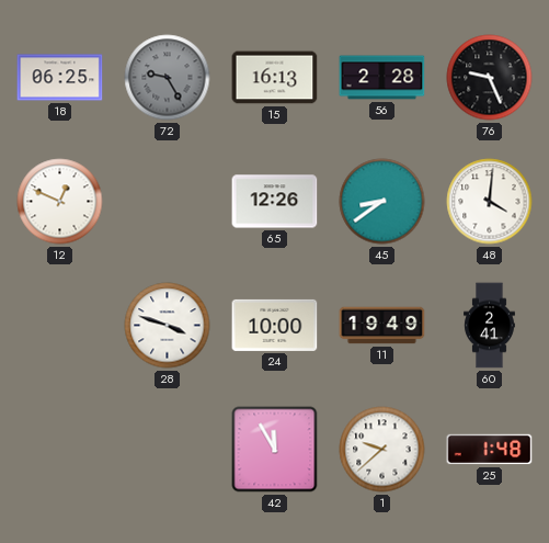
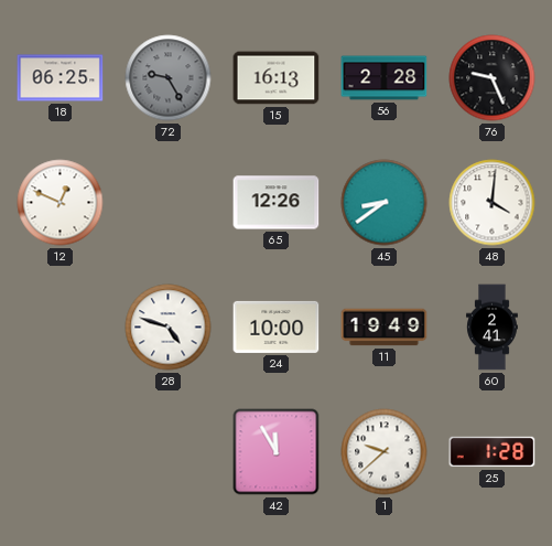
28: 3:48 -> 4:48 (169, 328)
25: 1:48 -> 1:28 (493, 452)
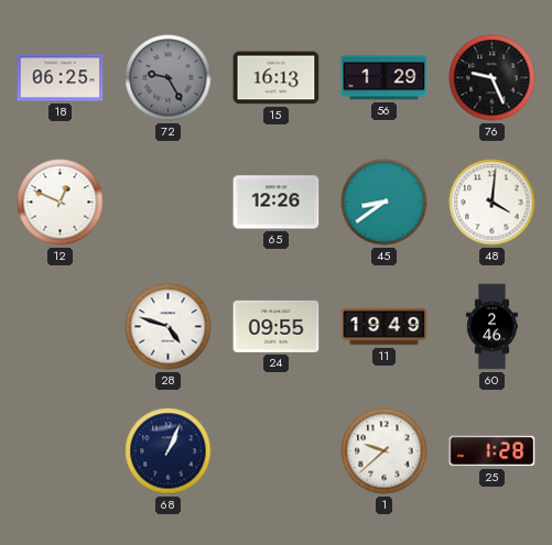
56: 2:28 -> 1:29 (385, 78)
24: 10:00 -> 09:55 (277, 326)
60: 2:41 -> 2:46 (493, 327)
68: none -> 1:04 (169, 451)
42: 11:55 -> none (277, 452)
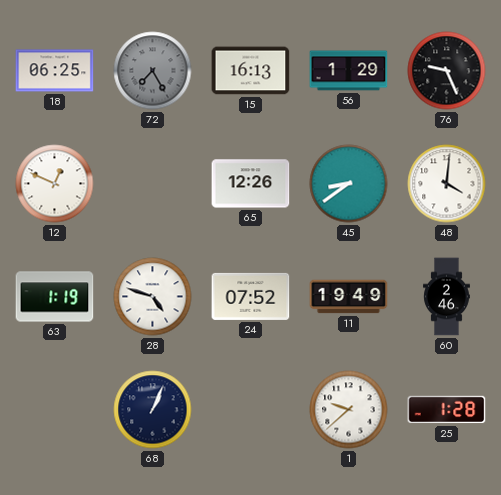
72: 9:25 -> 7:25 (153, 71)
63: none -> 1:19 (55, 297)
24: 09:55 -> 07:52 (251, 296)
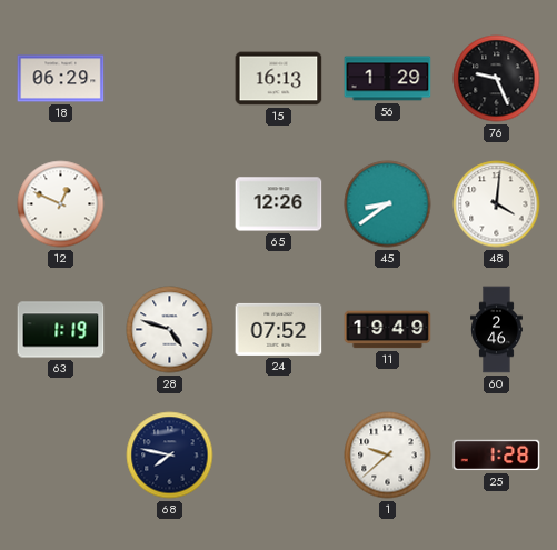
18: 06:25 -> 06:29 (61, 79)
72: 7:25 -> none (153, 71)
68: 1:04 -> 7:47 (170, 456)
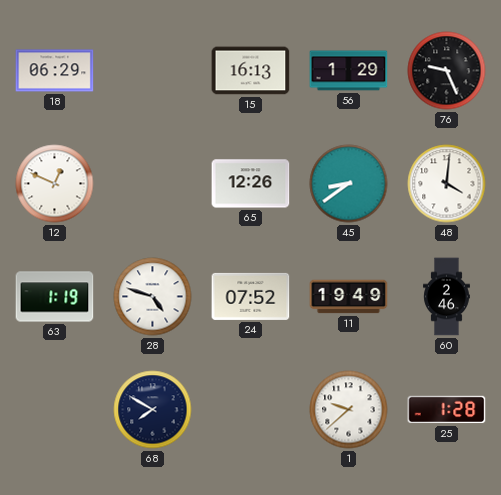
68: 7:47 -> 7:50 (153, 410)
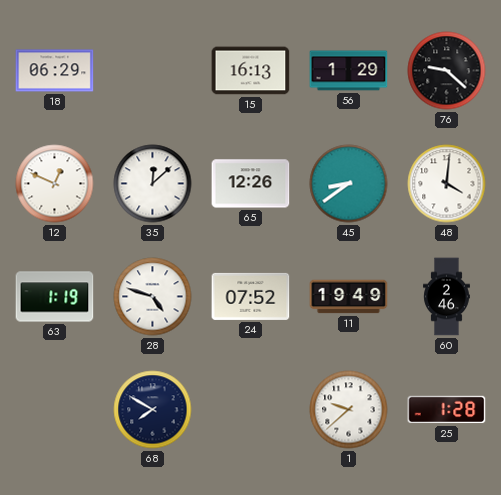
76: 9:26 -> 9:22 (447, 71)
35: none -> 12:08 (153, 184)
